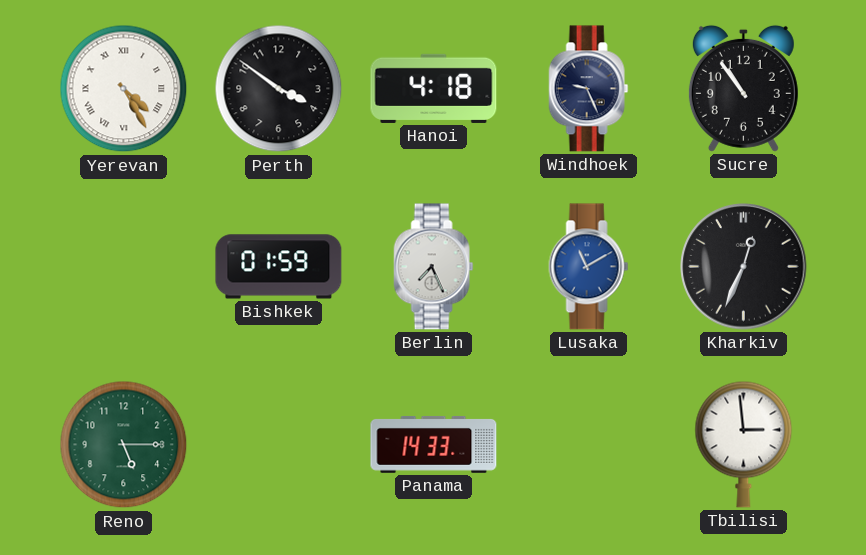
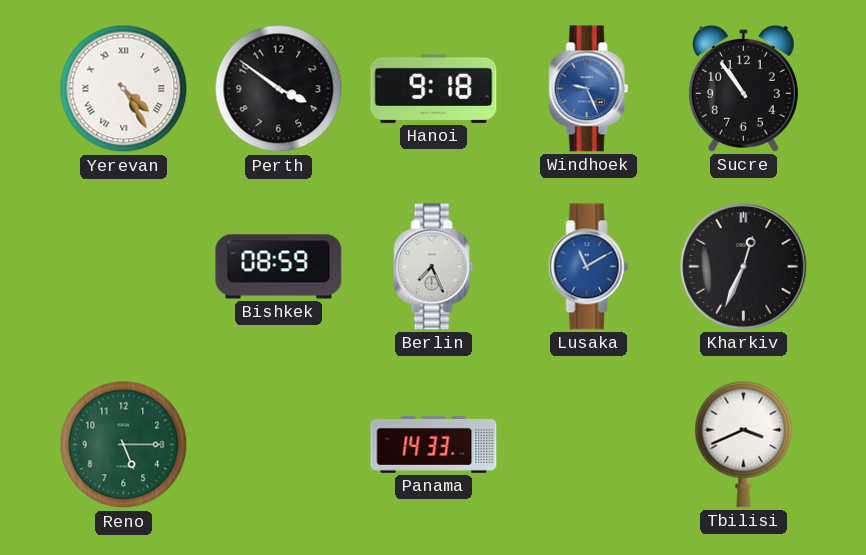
Hanoi: 4:18 -> 9:18 (434, 88)
Windhoek dial: navy -> blue (589, 89)
Bishkek: 01:59 -> 08:59 (279, 267)
Tbilisi: 2:59 -> 3:41 (744, 444)
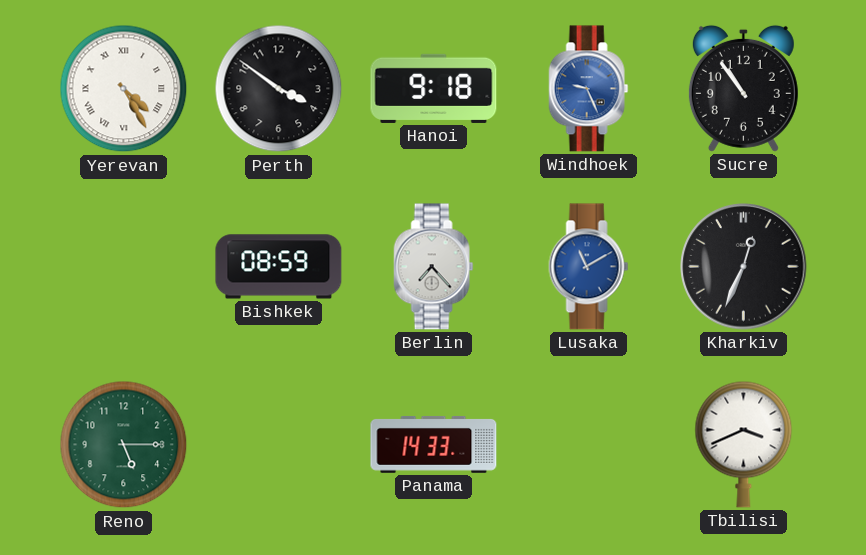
Berlin: 7:26 -> 7:23 (434, 267)
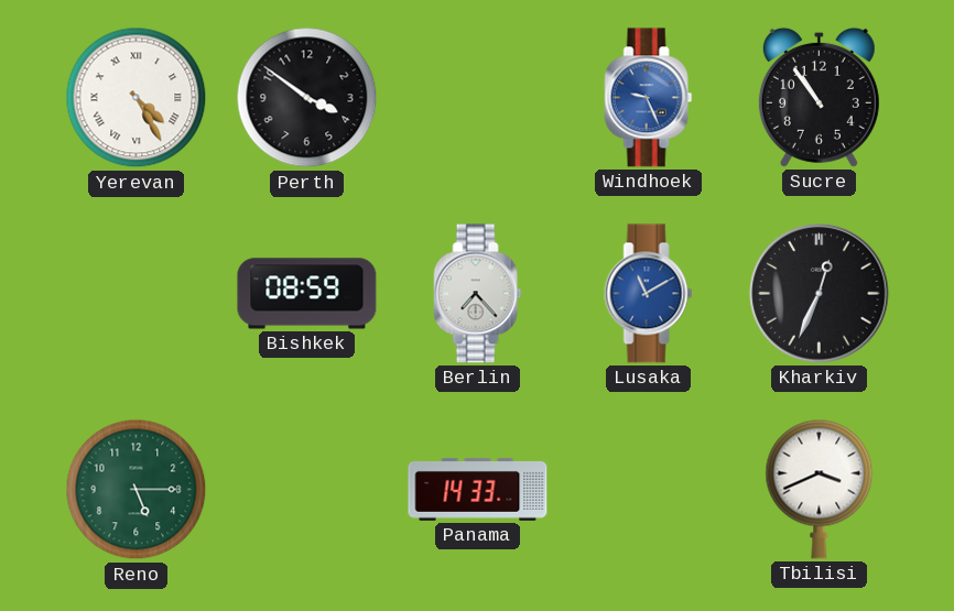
Hanoi: 9:18 -> none (434, 88)
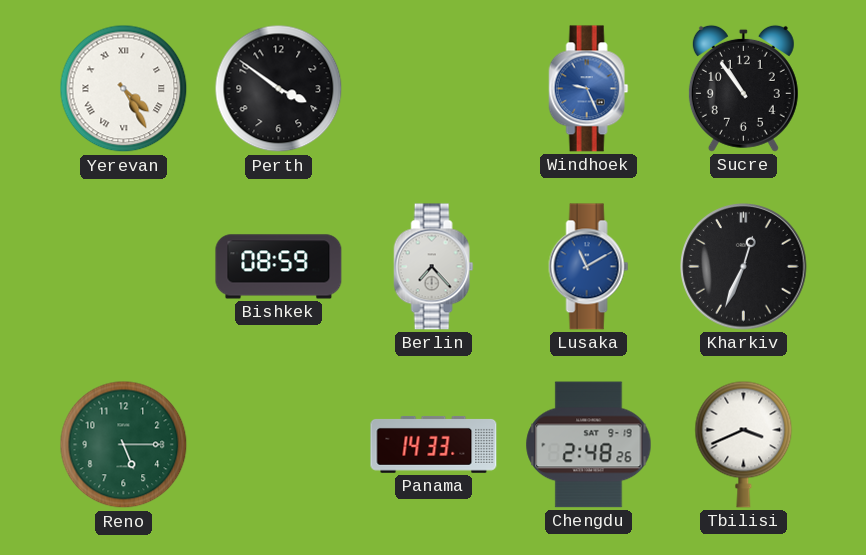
Chengdu: none -> 2:48 (589, 445)
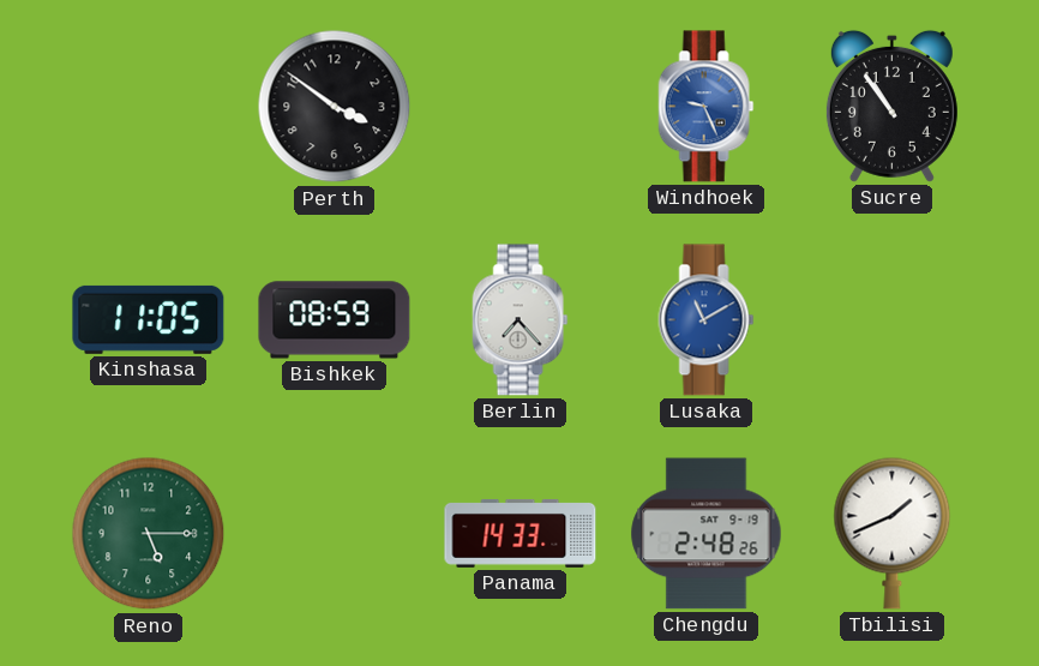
Yerevan: 4:25 -> none (124, 89)
Kinshasa: none -> 11:05 (149, 319)
Kharkiv: 12:34 -> none (744, 267)
Tbilisi: 3:41 -> 1:41 (893, 533)
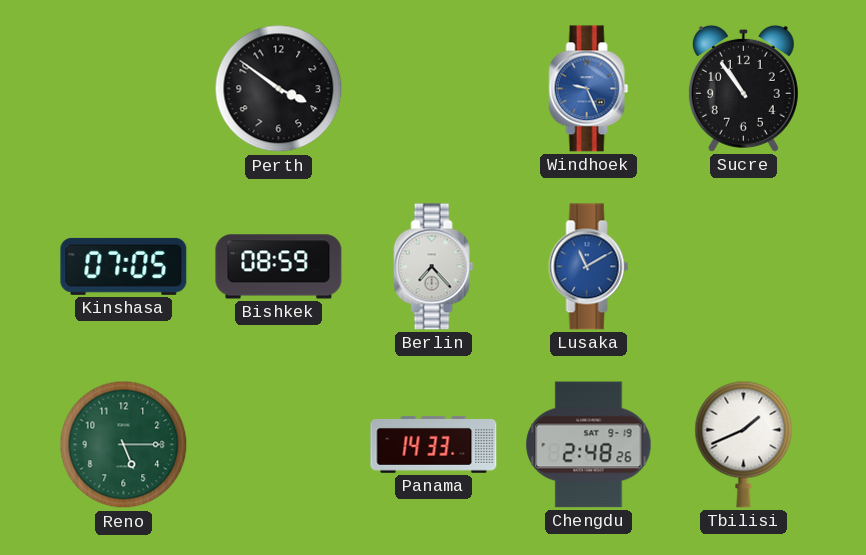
Kinshasa: 11:05 -> 07:05 (124, 266)
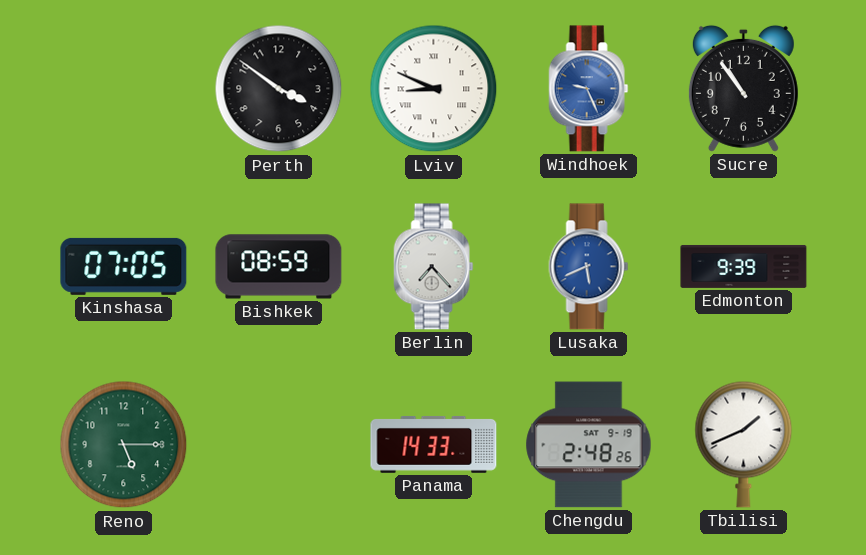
Lviv: none -> 8:49 (434, 89)
Lusaka: 11:10 -> 5:41 (589, 267)
Edmonton: none -> 9:39 (744, 266)
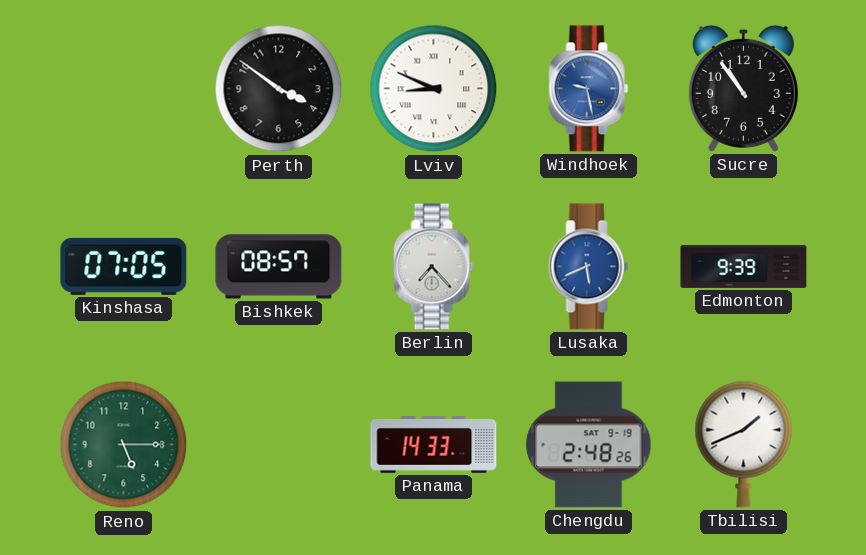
Windhoek: 9:26 -> 9:28 (589, 89)
Bishkek: 08:59 -> 08:57 (279, 267)
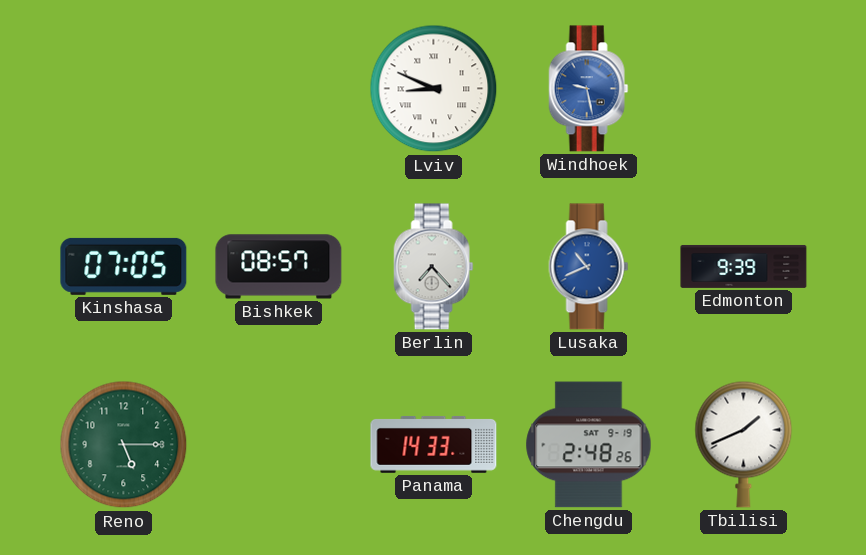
Perth: 3:51 -> none (279, 89)
Sucre: 10:54 -> none (743, 88)
Lusaka: 5:41 -> 10:41 (589, 267)
